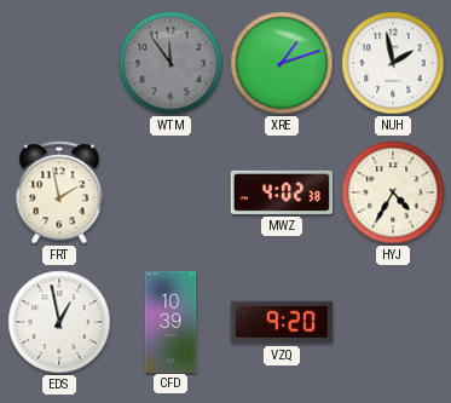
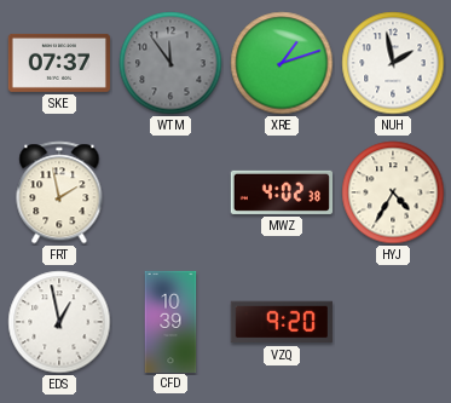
SKE: none -> 07:37 (58, 63)
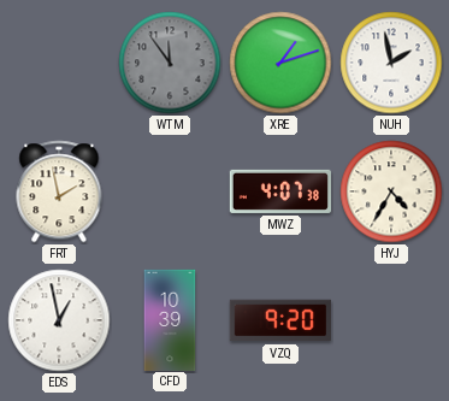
SKE: 07:37 -> none (58, 63)
MWZ: 4:02 -> 4:07 (279, 191)
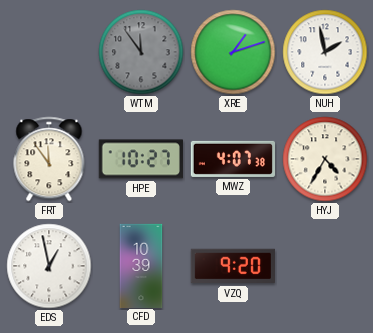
FRT: 1:58 -> 11:54 (49, 159)
HPE: none -> 10:27 (141, 159)
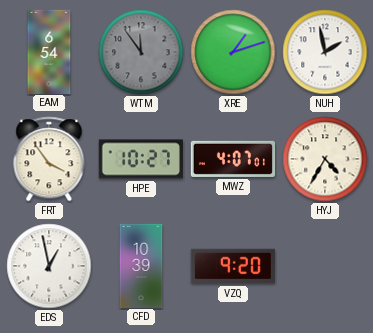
EAM: none -> 6:54 (49, 51)
FRT: 11:54 -> 3:54 (49, 159)
MWZ: 4:07:38 -> 4:07:01 (232, 159)
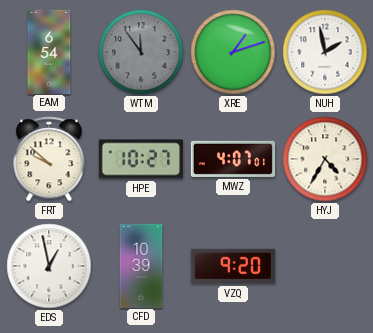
FRT: 3:54 -> 9:52 (49, 159)
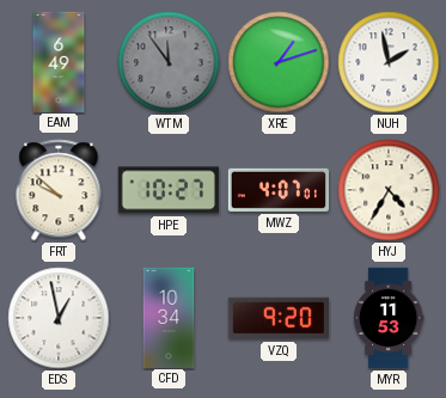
EAM: 6:54 -> 6:49 (59, 61)
CFD: 10:39 -> 10:34 (169, 317)
MYR: none -> 11:53 (389, 318)
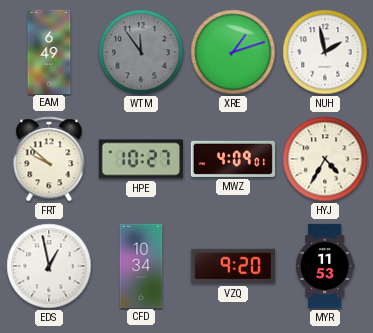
MWZ: 4:07 -> 4:09 (232, 159)
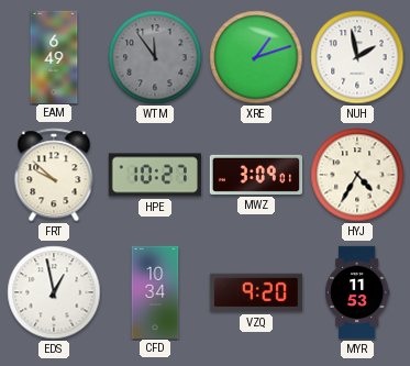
MWZ: 4:09 -> 3:09 (255, 175)
